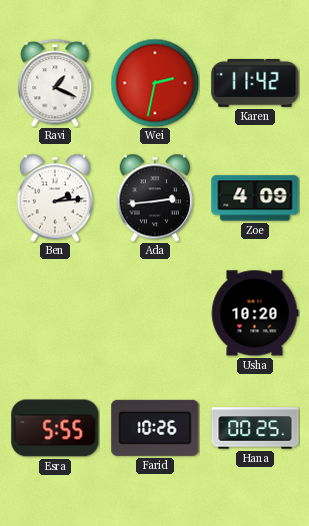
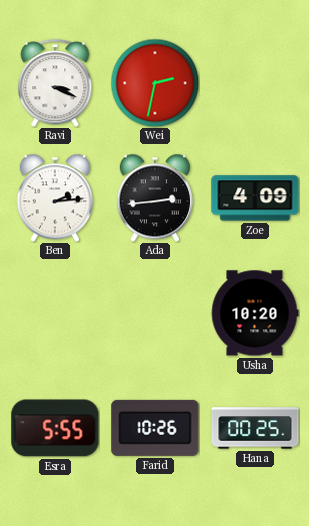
Ravi: 1:19 -> 3:19 (55, 83)
Karen: 11:42 -> none (255, 83)
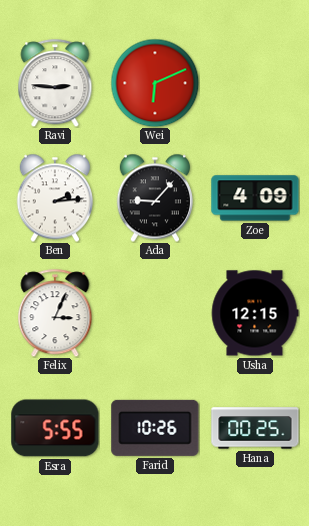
Ravi: 3:19 -> 2:46 (55, 83)
Wei: 2:32 -> 6:11 (155, 83)
Ada: 2:44 -> 9:07 (154, 198)
Felix: none -> 3:04 (55, 313)
Usha: 10:20 -> 12:15 (255, 313)
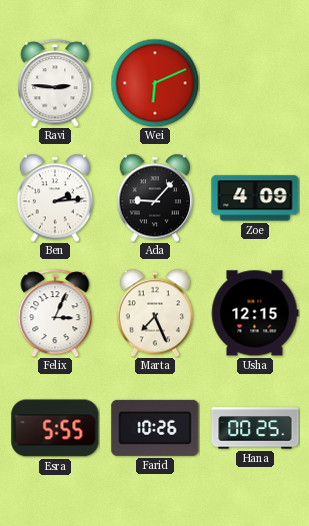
Marta: none -> 7:26 (154, 313)
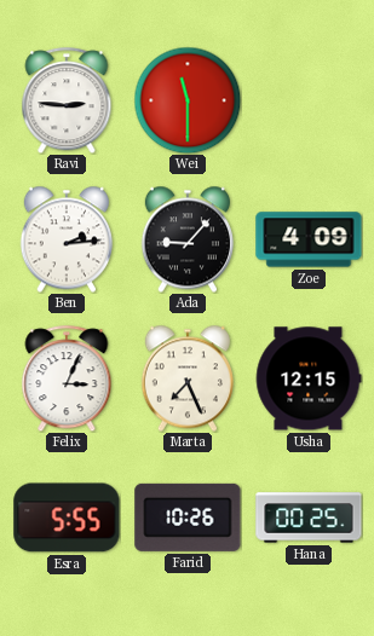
Wei: 6:11 -> 11:30 (188, 100)
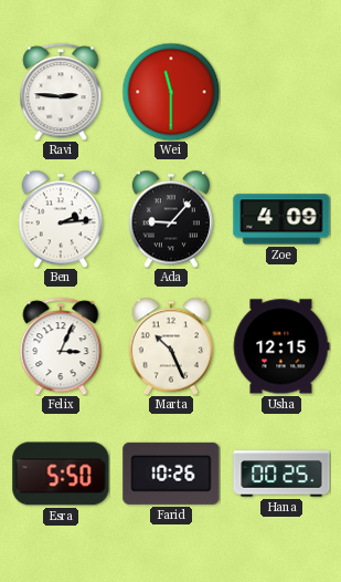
Marta: 7:26 -> 10:26 (170, 346)
Esra: 5:55 -> 5:50 (61, 474)
